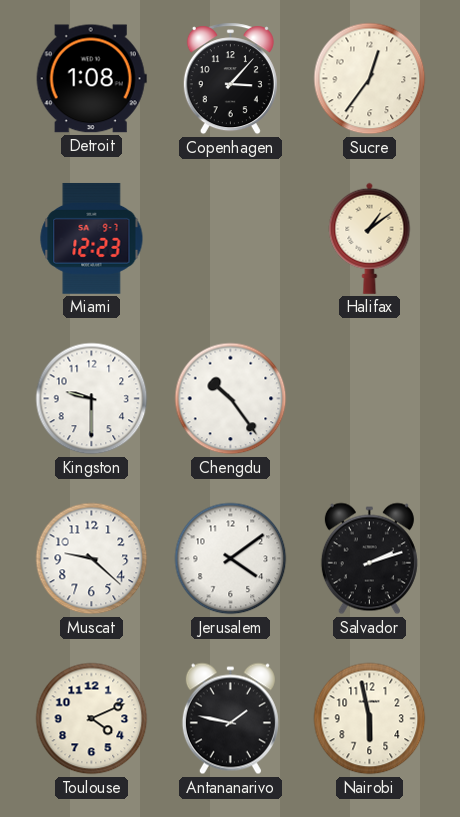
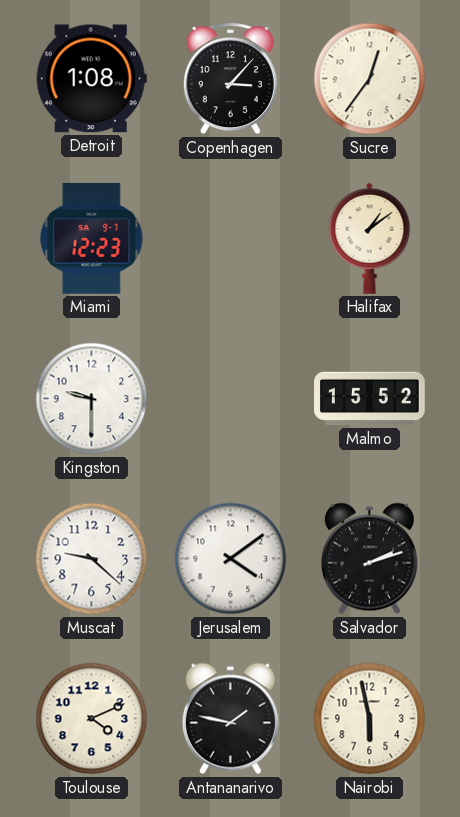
Chengdu: 10:24 -> none (231, 399)
Malmo: none -> 15:52 (370, 399)
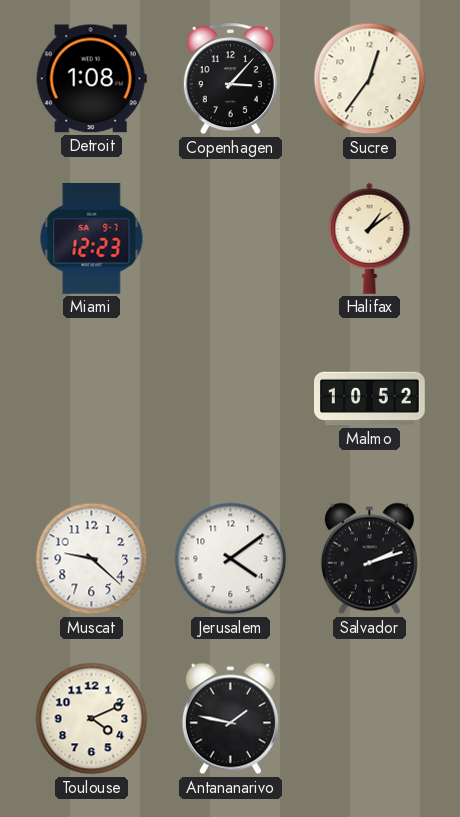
Kingston: 9:30 -> none (92, 399)
Malmo: 15:52 -> 10:52 (370, 399)
Nairobi: 5:58 -> none (370, 719)
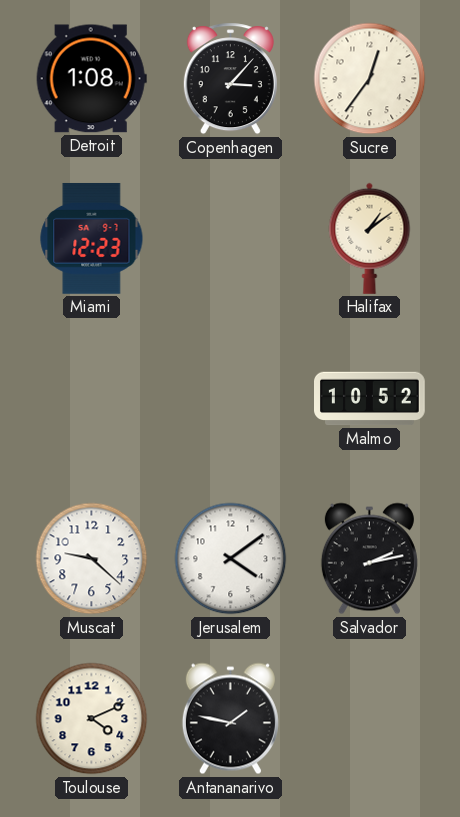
Salvador: 2:12 -> 2:13 (369, 559)
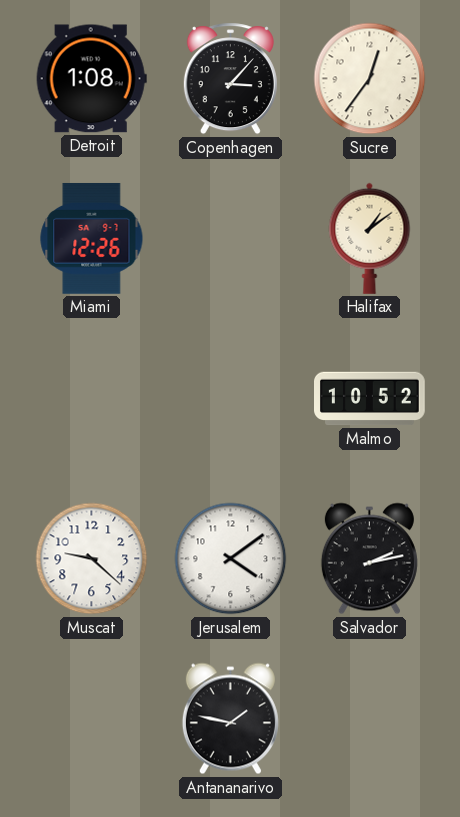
Miami: 12:23 -> 12:26 (92, 239)
Toulouse: 4:11 -> none (92, 719)
